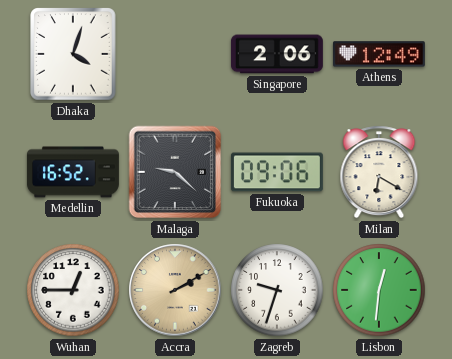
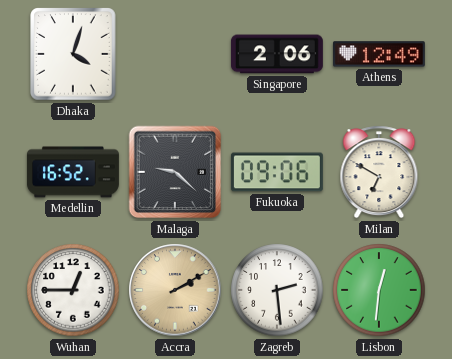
Milan: 6:20 -> 6:50 (379, 172)
Zagreb: 9:33 -> 2:29 (277, 290)
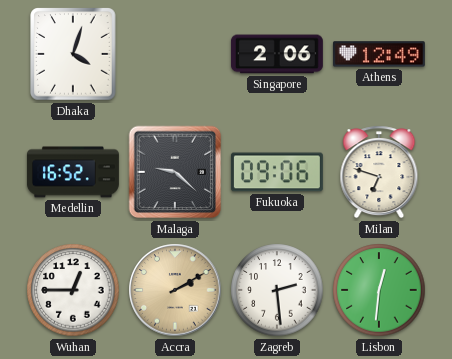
Milan: 6:50 -> 6:48 (379, 172)
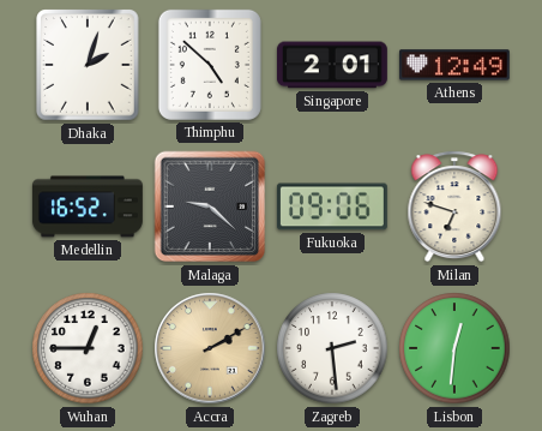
Dhaka: 4:03 -> 2:03 (88, 65)
Thimphu: none -> 4:52 (210, 65)
Singapore: 2:06 -> 2:01 (332, 65)
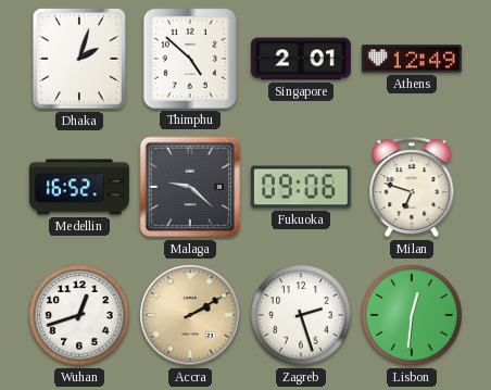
Wuhan: 12:45 -> 12:42 (79, 315)
Zagreb: 2:29 -> 2:27 (301, 315)
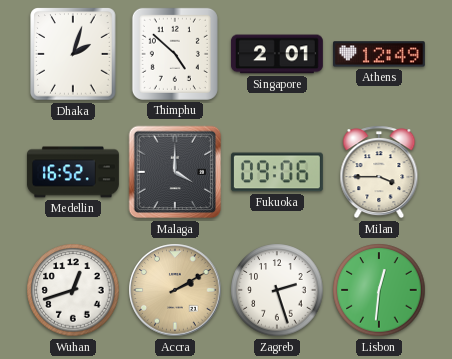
Malaga: 9:22 -> 4:00 (175, 172)
Milan: 6:48 -> 3:45 (379, 172)
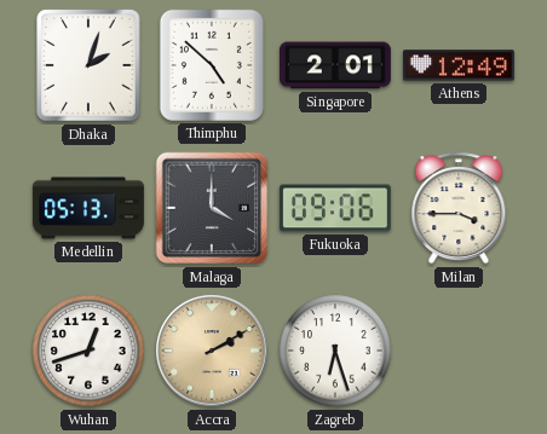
Medellin: 16:52 -> 05:13 (88, 208)
Zagreb: 2:27 -> 6:27 (335, 351)
Lisbon: 12:31 -> none (379, 290)
